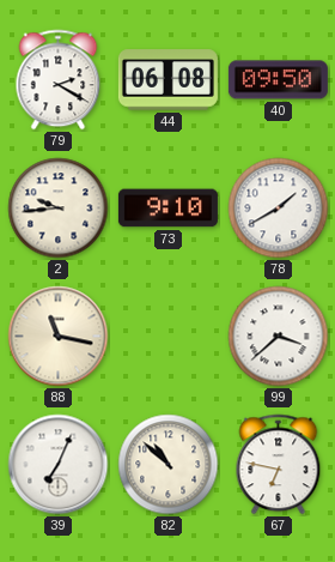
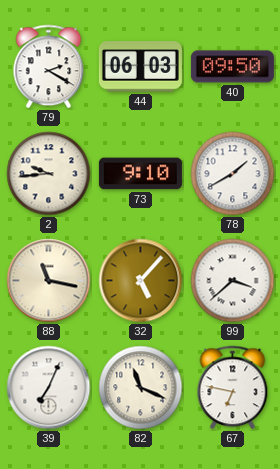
44: 06:08 -> 06:03 (140, 67)
32: none -> 5:07 (141, 281)
82: 10:52 -> 11:19 (141, 388)
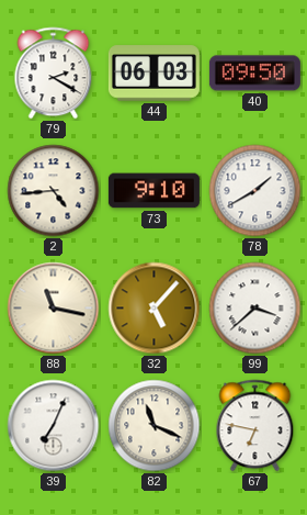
2: 9:44 -> 4:44 (54, 191)
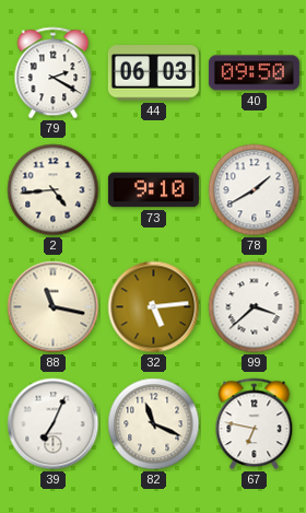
32: 5:07 -> 5:14 (154, 307)
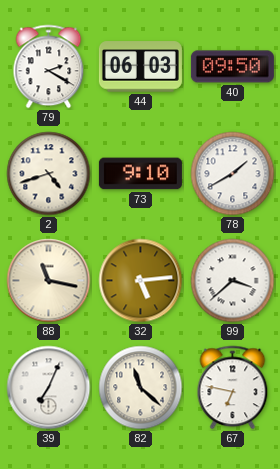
2: 4:44 -> 4:42 (49, 174)
82: 11:19 -> 11:22 (141, 388)
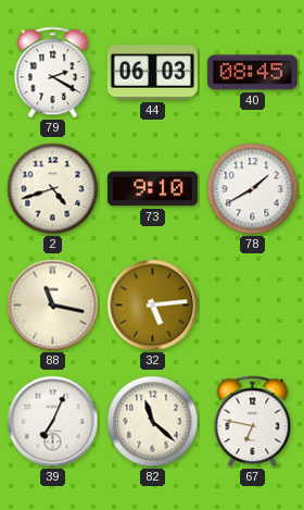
40: 09:50 -> 08:45 (252, 73)
99: 3:38 -> none (233, 281)
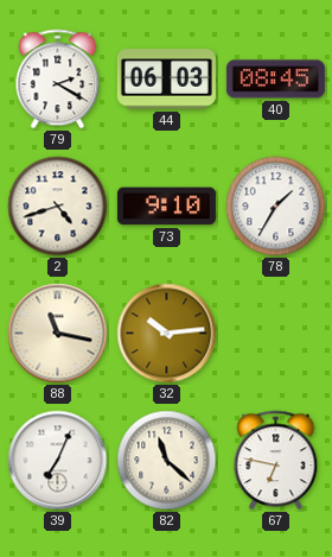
78: 1:40 -> 1:35 (276, 207)
32: 5:14 -> 10:14 (167, 334)
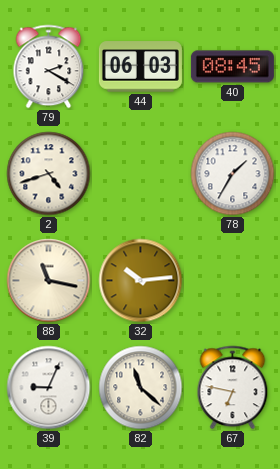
73: 9:10 -> none (166, 207)
39: 7:04 -> 9:04 (49, 388)
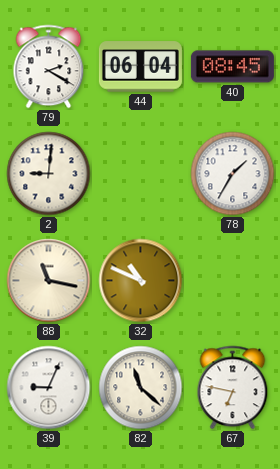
44: 06:03 -> 06:04 (140, 67)
2: 4:42 -> 9:01 (49, 174)
32: 10:14 -> 10:49 (141, 281)
